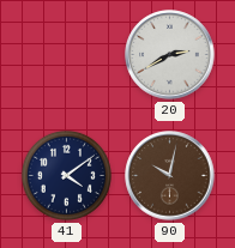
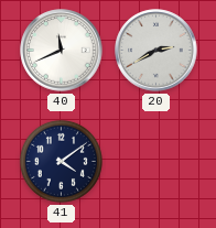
40: none -> 11:41 (62, 51)
90: 10:02 -> none (170, 176)
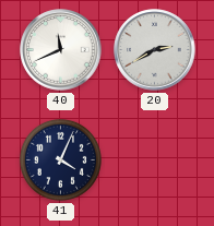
41: 4:09 -> 4:04 (60, 159)
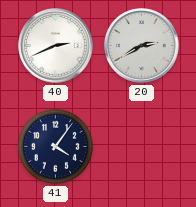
40: 11:41 -> 2:41 (56, 46)
41: 4:04 -> 4:06 (55, 146)
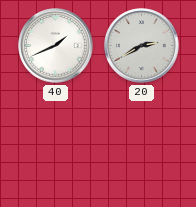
40: 2:41 -> 1:41 (56, 46)
41: 4:06 -> none (55, 146)
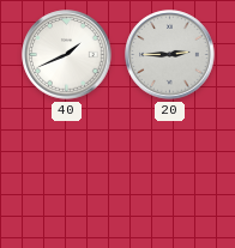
20: 2:40 -> 2:45 (170, 55)
